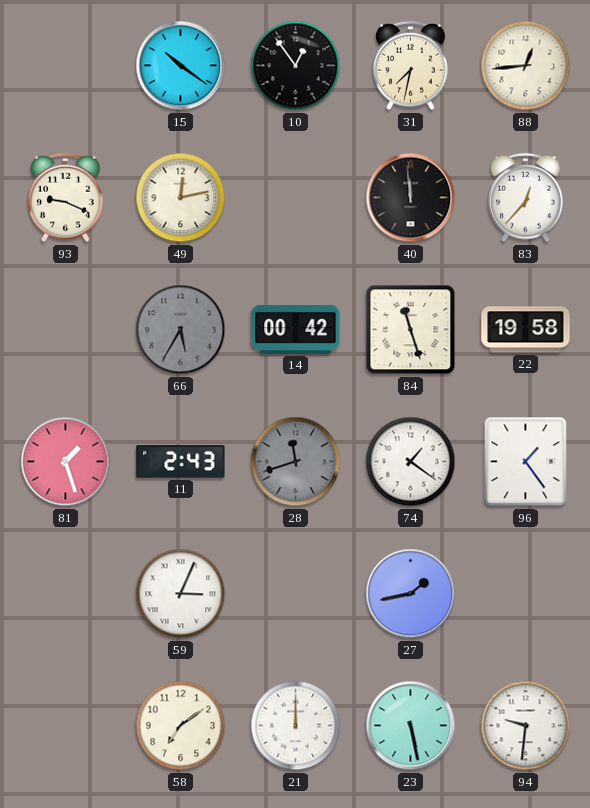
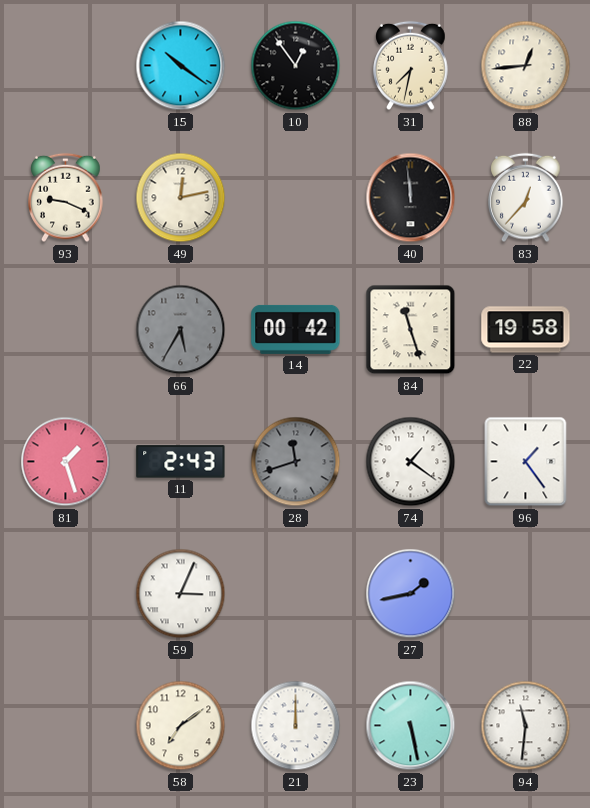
94: 9:31 -> 11:31 (526, 726)
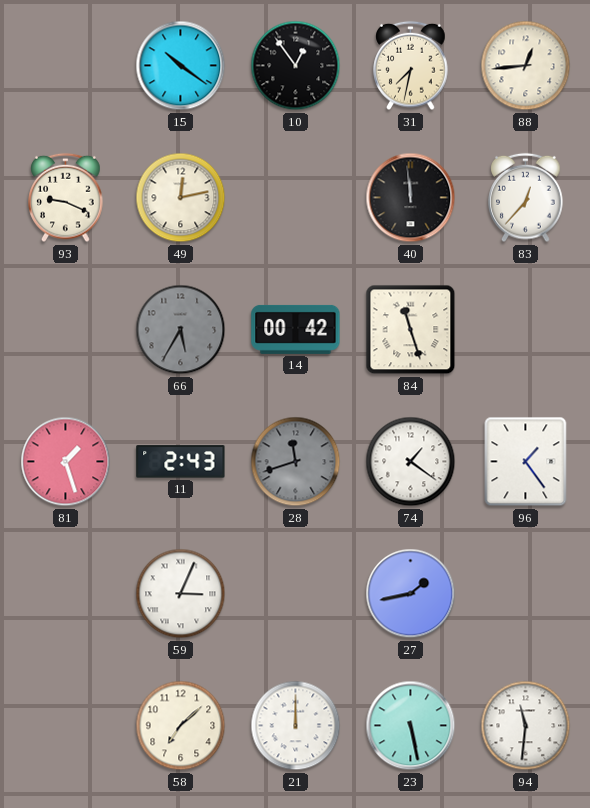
22: 19:58 -> none (526, 330)
58: 7:09 -> 7:08 (181, 726)
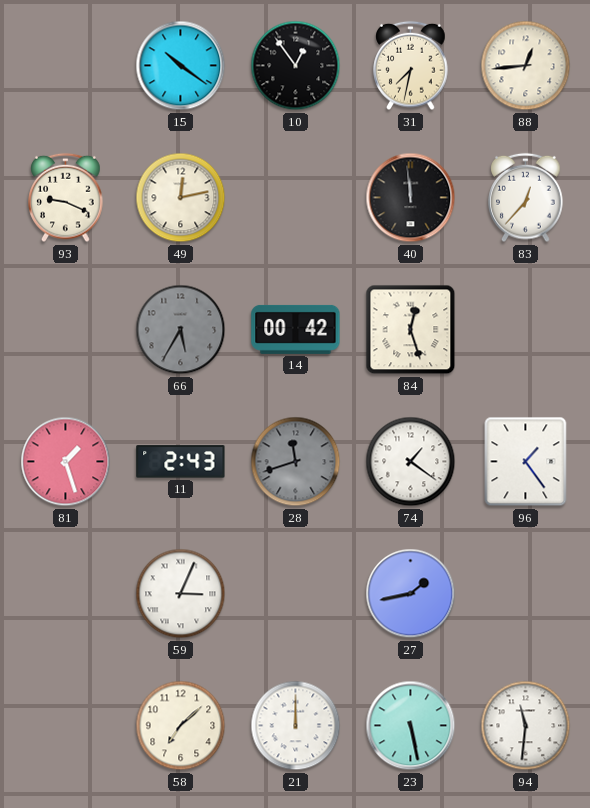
84: 11:27 -> 12:27 (411, 330)
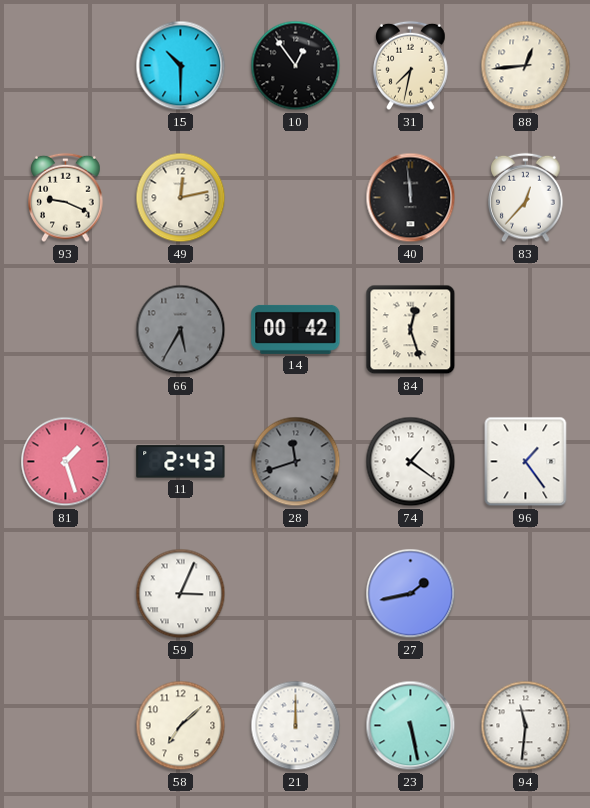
15: 10:21 -> 10:30 (181, 66)
